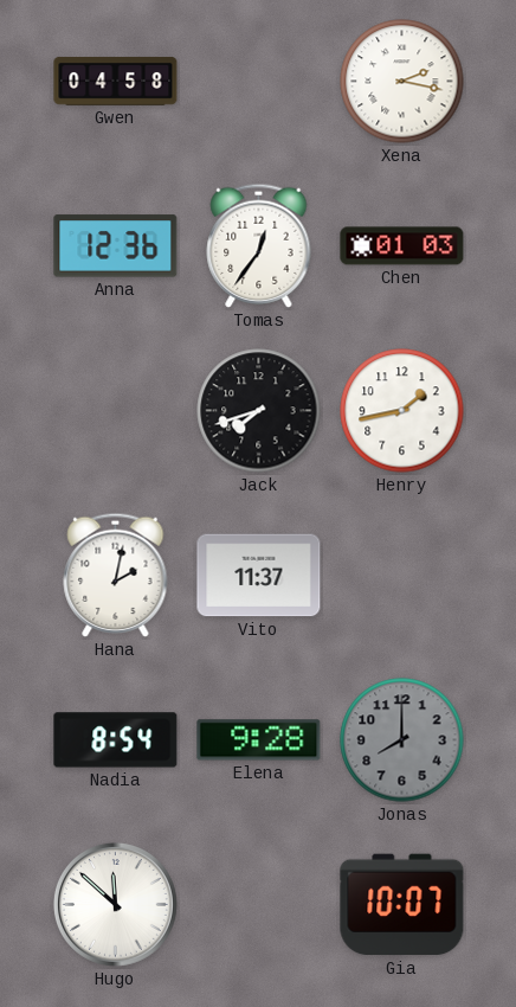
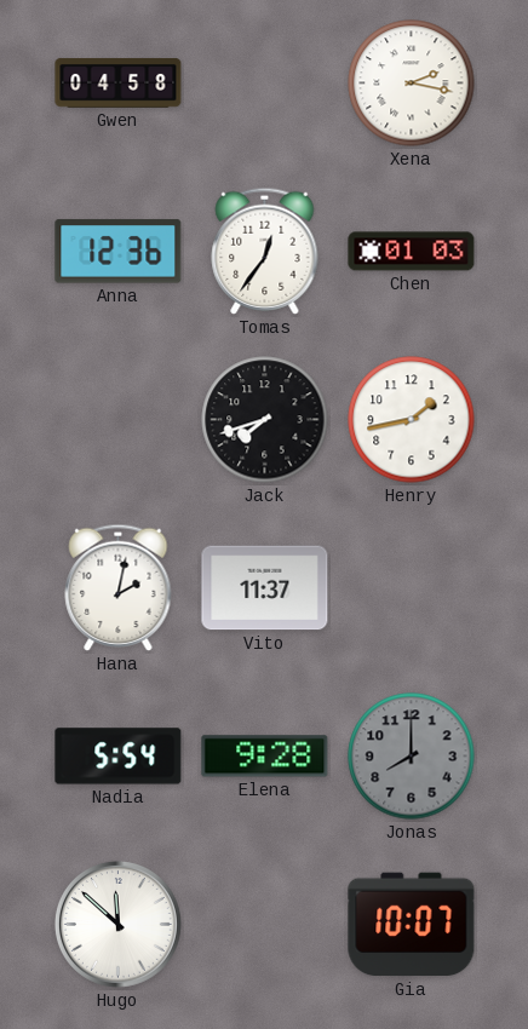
Nadia: 8:54 -> 5:54 (119, 757)
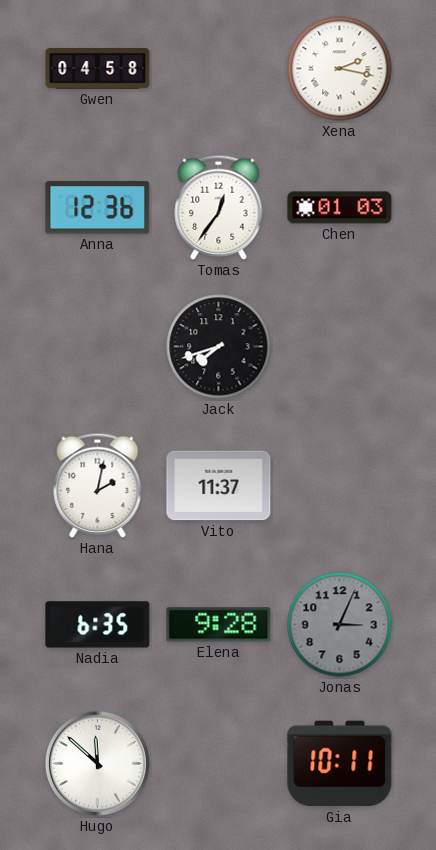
Henry: 1:43 -> none (412, 420)
Nadia: 5:54 -> 6:35 (98, 625)
Jonas: 8:00 -> 3:04 (340, 625)
Gia: 10:07 -> 10:11 (340, 764)
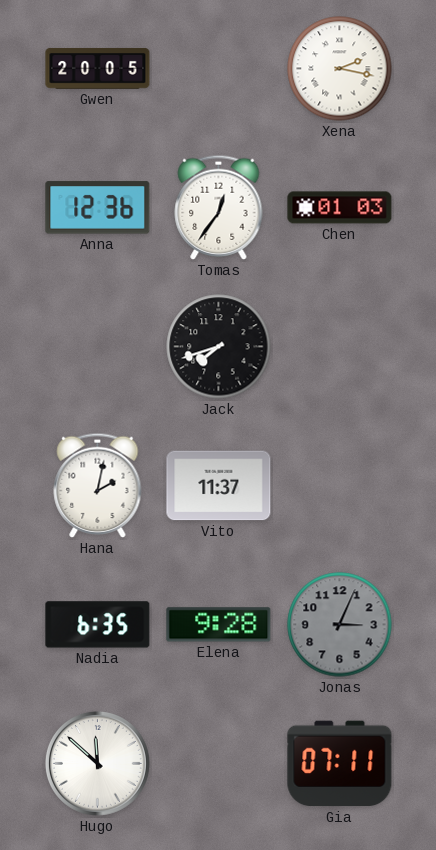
Gwen: 04:58 -> 20:05 (98, 69)
Gia: 10:11 -> 07:11 (340, 764)
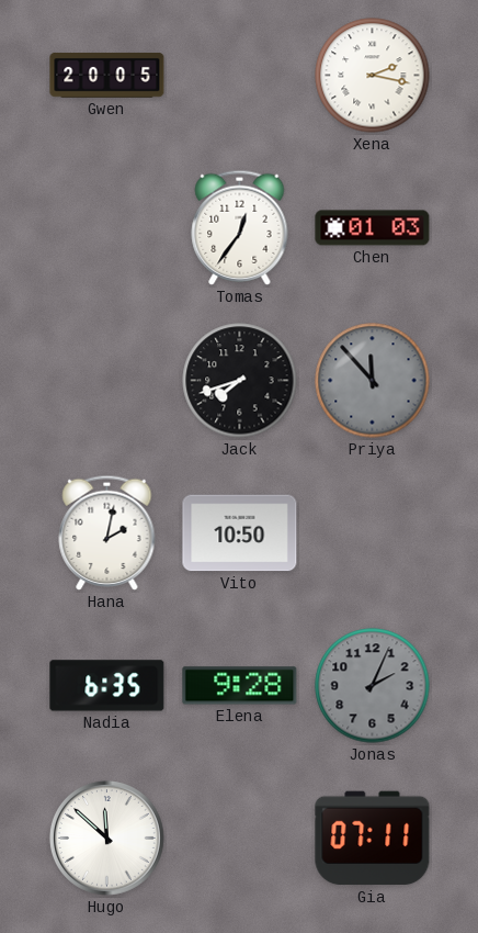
Anna: 12:36 -> none (98, 208)
Priya: none -> 11:53 (373, 381)
Vito: 11:37 -> 10:50 (240, 533)
Jonas: 3:04 -> 2:04 (373, 686)
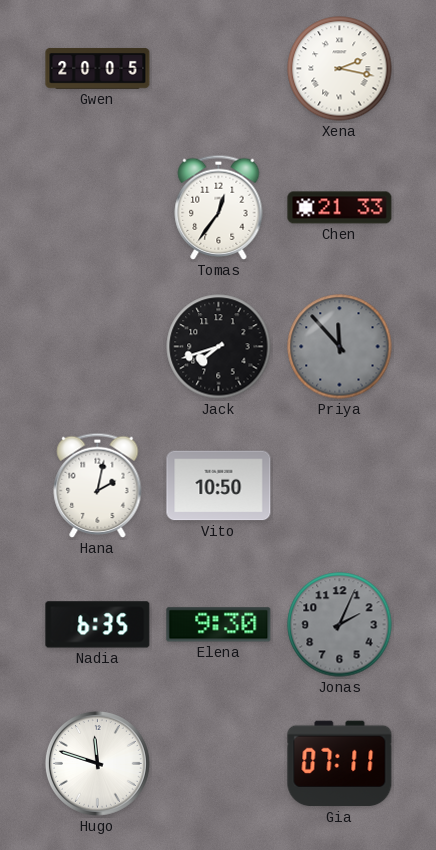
Chen: 01:03 -> 21:33 (340, 208)
Elena: 9:28 -> 9:30 (219, 625)
Hugo: 11:52 -> 11:48 (97, 763)
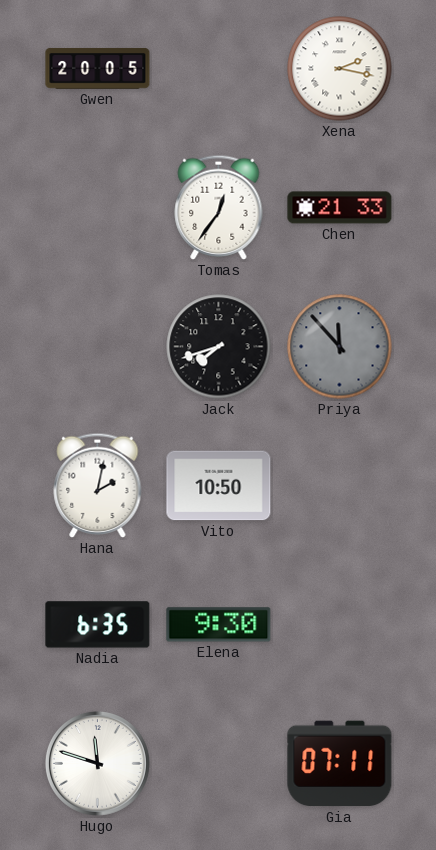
Jonas: 2:04 -> none (340, 625)
